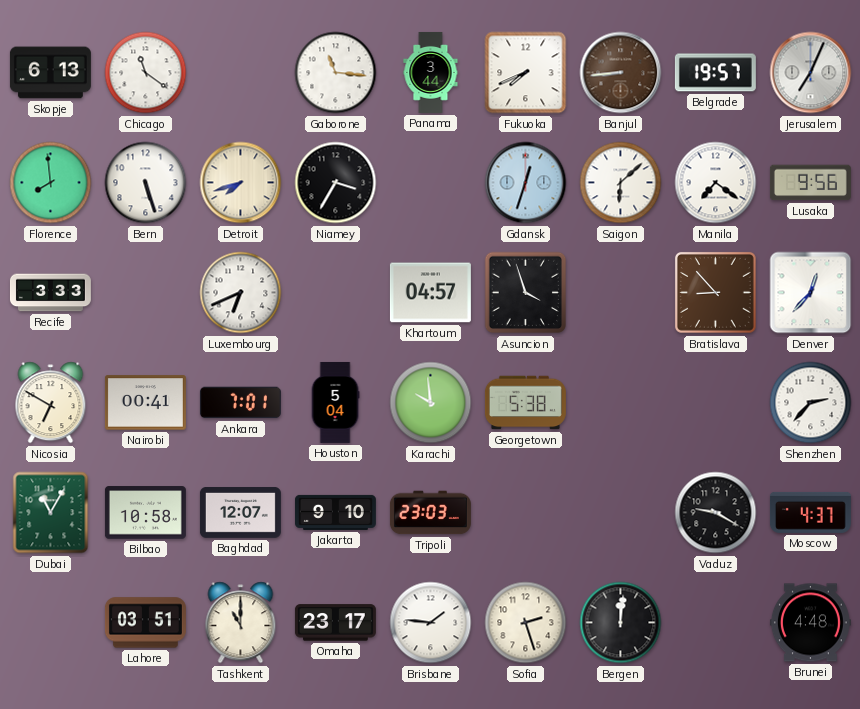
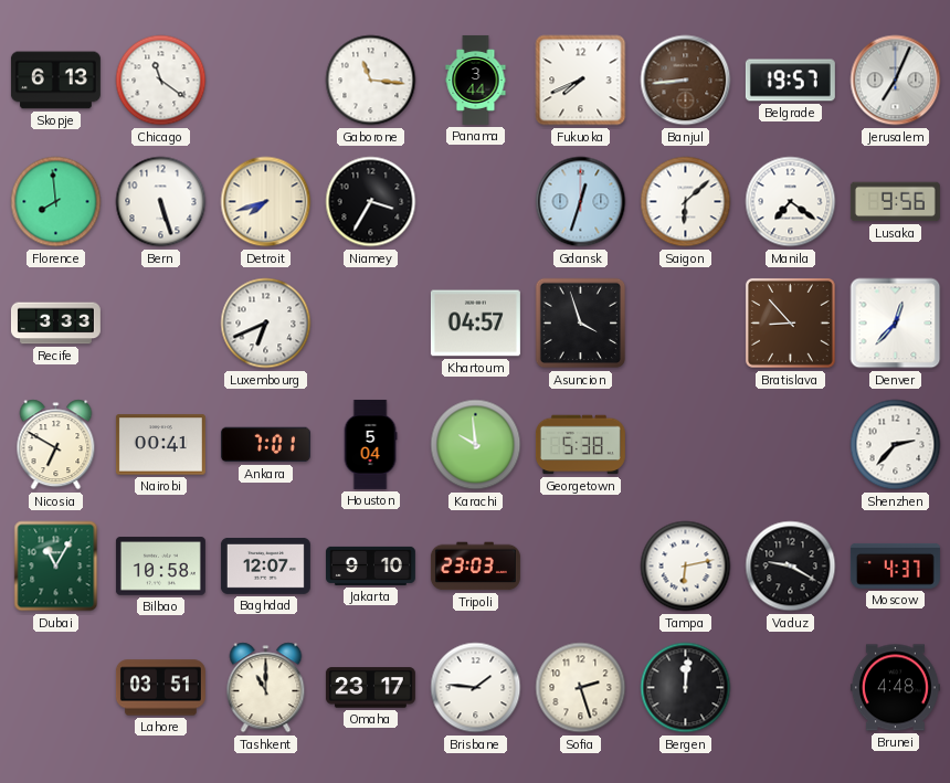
Tampa: none -> 6:13 (686, 567)
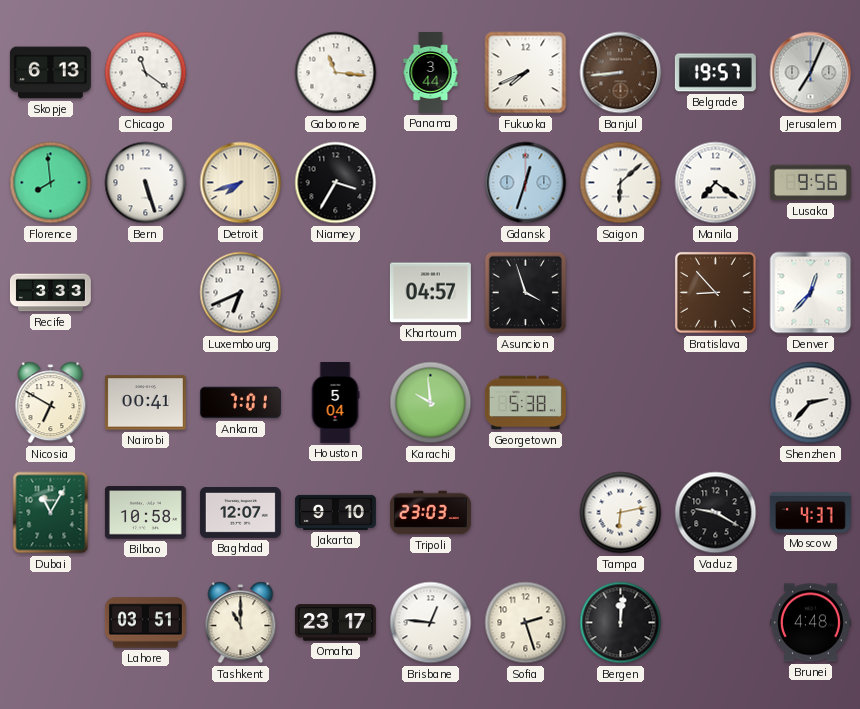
Brisbane: 1:46 -> 12:46 (431, 623)
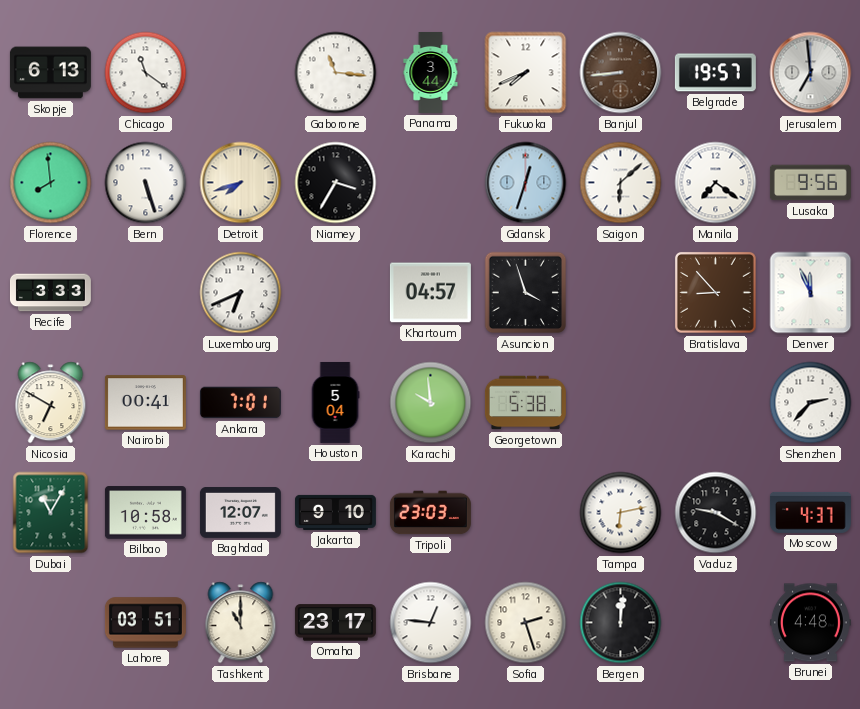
Jerusalem: 7:04 -> 6:59 (811, 73)
Denver: 12:37 -> 11:56 (811, 293)
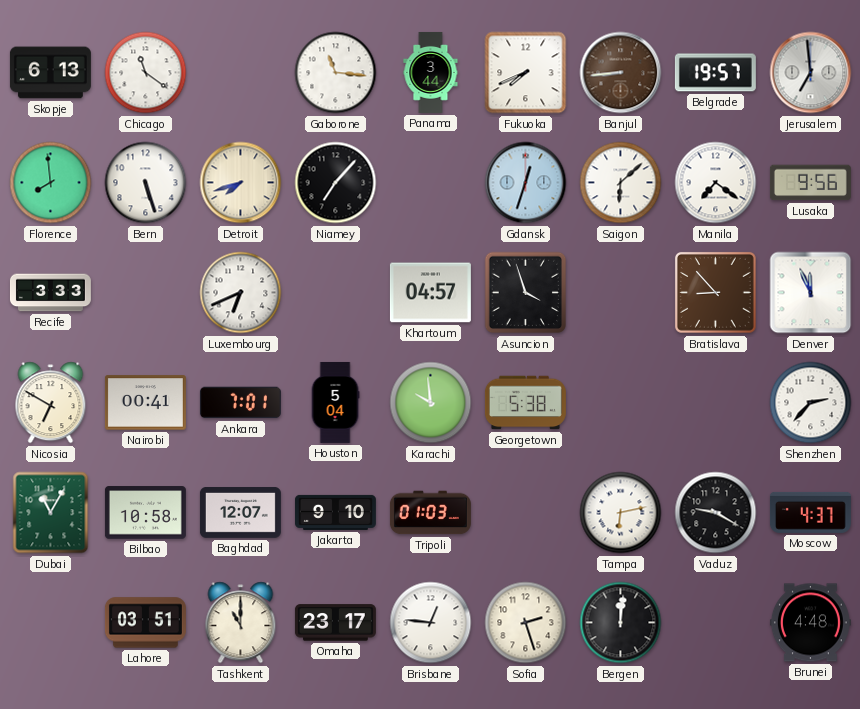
Niamey: 3:35 -> 7:07 (336, 183)
Tripoli: 23:03 -> 01:03 (430, 513)
